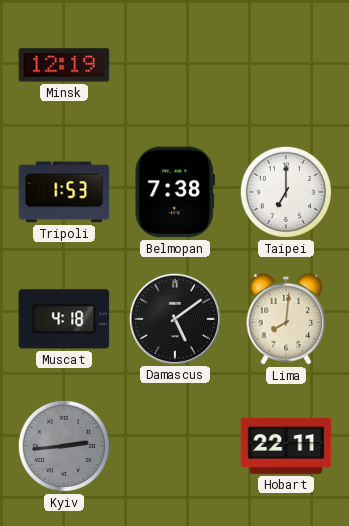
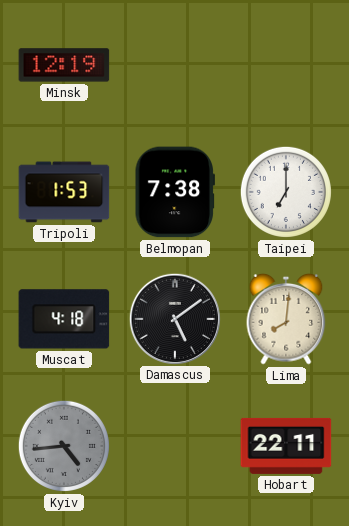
Kyiv: 2:44 -> 4:44 (64, 446)
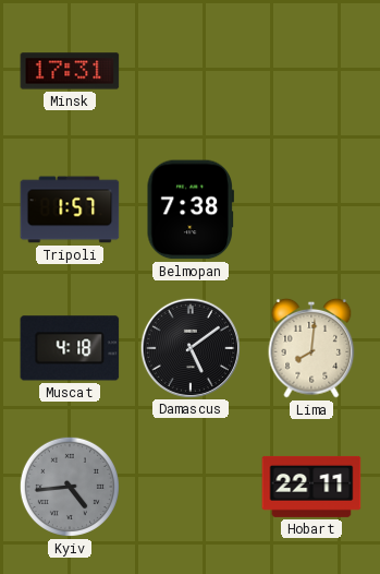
Minsk: 12:19 -> 17:31 (70, 71)
Tripoli: 1:53 -> 1:57 (70, 210)
Taipei: 7:00 -> none (286, 192)
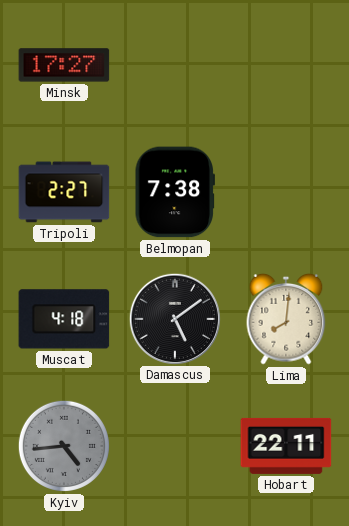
Minsk: 17:31 -> 17:27 (64, 65)
Tripoli: 1:57 -> 2:27 (64, 192)
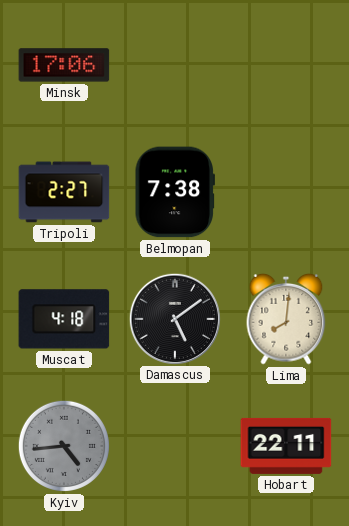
Minsk: 17:27 -> 17:06 (64, 65)
